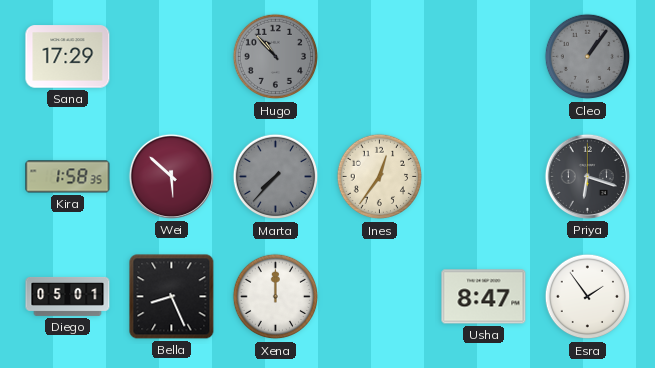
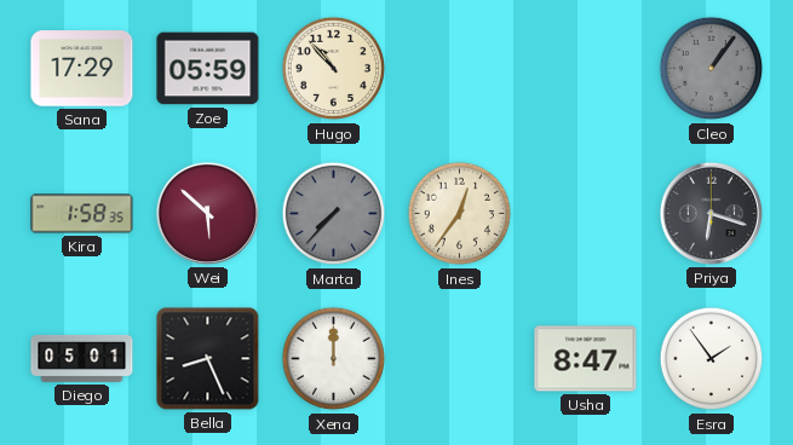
Zoe: none -> 05:59 (208, 69)
Hugo dial: grey -> cream (334, 69)
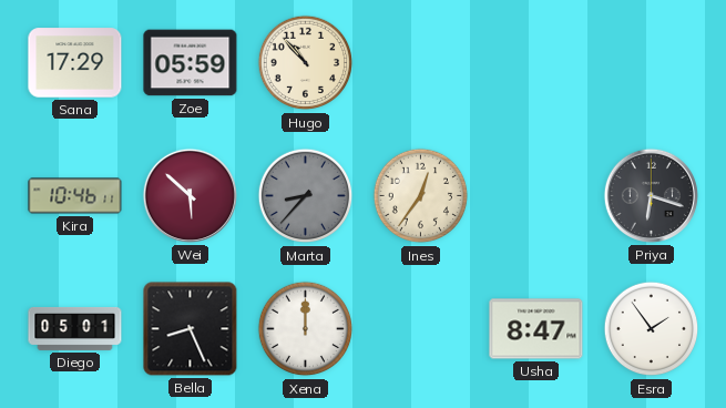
Cleo: 1:06 -> none (712, 69)
Kira: 1:58 -> 10:46 (75, 196)
Marta: 7:37 -> 8:37 (306, 196)
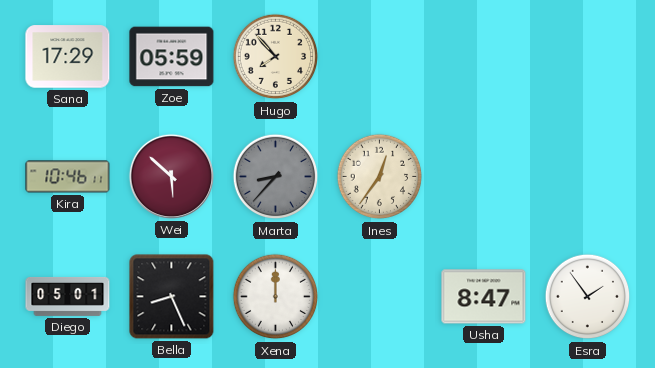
Hugo: 10:53 -> 7:53 (276, 57)
Priya: 6:18 -> none (651, 195)
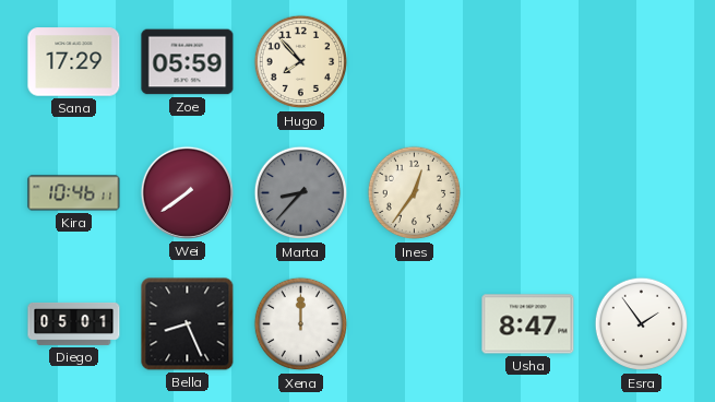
Wei: 5:52 -> 7:39 (187, 192)
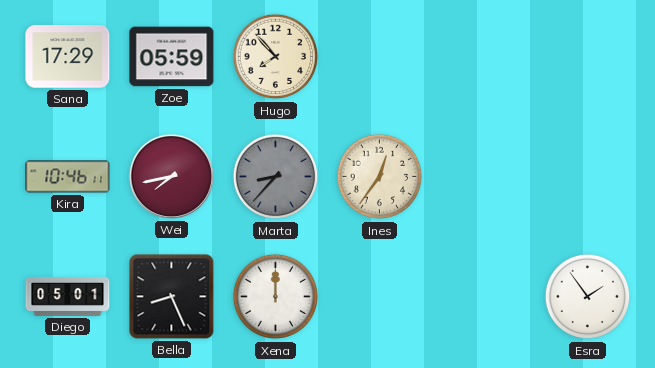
Wei: 7:39 -> 7:43 (171, 176)
Usha: 8:47 -> none (528, 324)
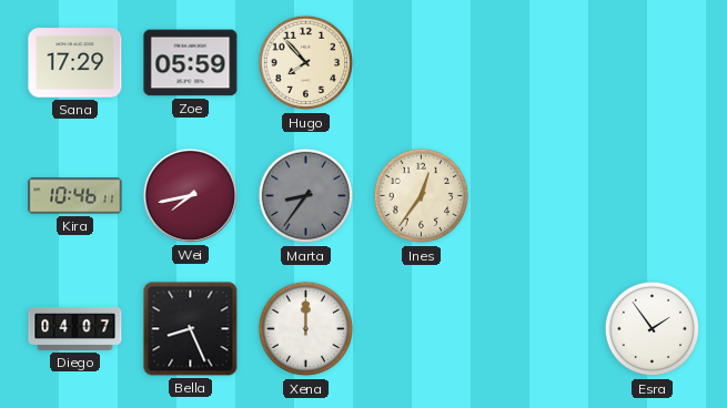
Marta: 8:37 -> 8:36 (306, 196)
Diego: 05:01 -> 04:07 (75, 328)
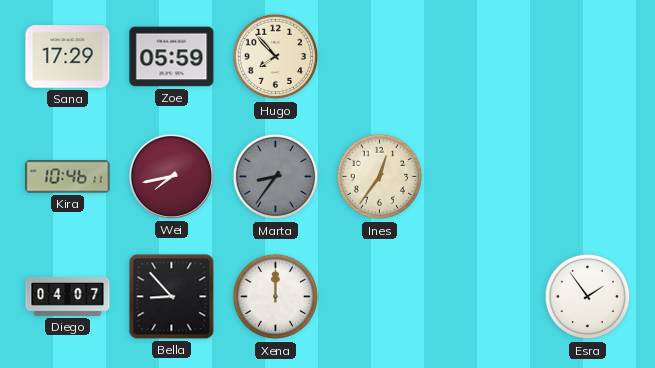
Bella: 8:26 -> 8:53 (172, 297)
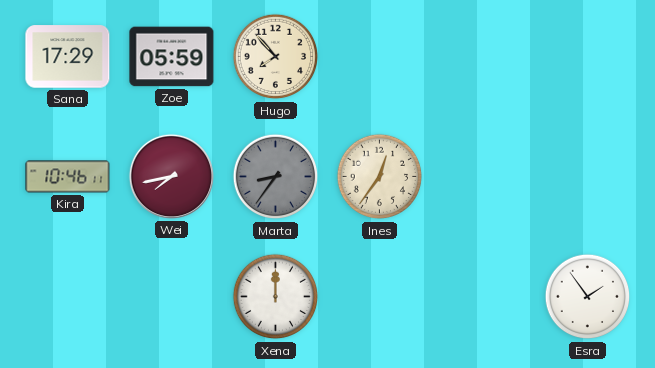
Diego: 04:07 -> none (68, 296)
Bella: 8:53 -> none (172, 297)
